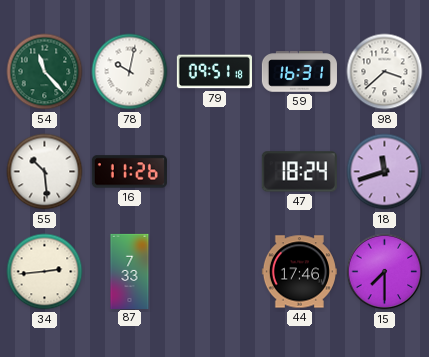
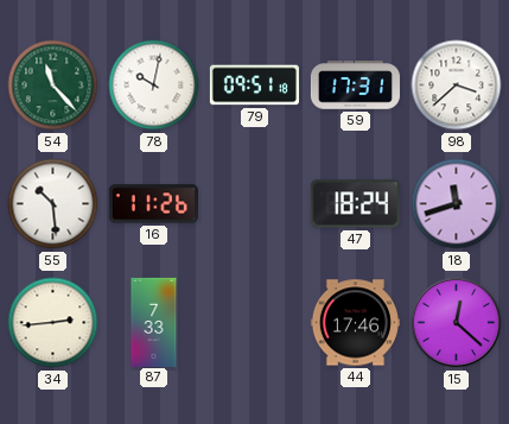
59: 16:31 -> 17:31 (355, 86)
15: 7:30 -> 12:22 (457, 323)
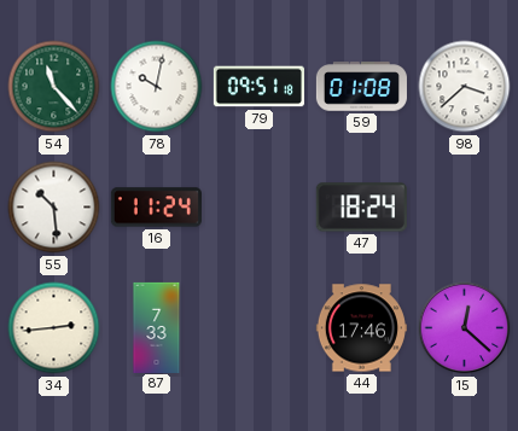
59: 17:31 -> 01:08 (361, 87)
16: 11:26 -> 11:24 (156, 208)
18: 11:42 -> none (457, 204)
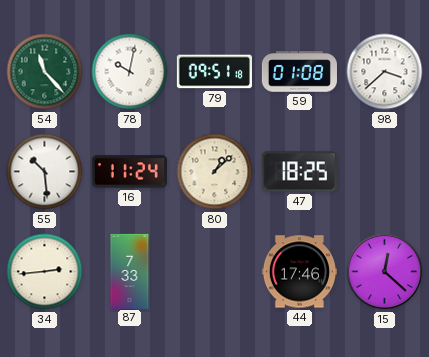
80: none -> 1:08 (215, 172)
47: 18:24 -> 18:25 (299, 172)
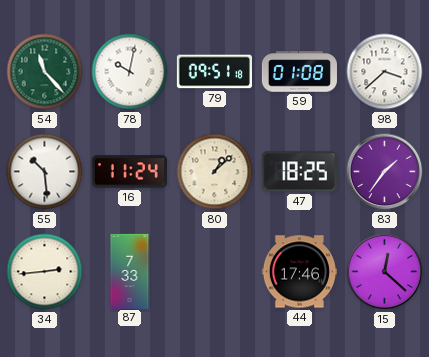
83: none -> 1:36 (385, 172)
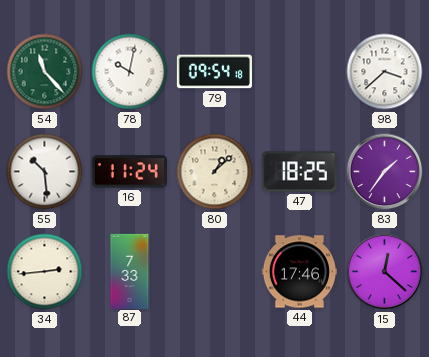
79: 09:51 -> 09:54 (214, 72)
59: 01:08 -> none (299, 72)
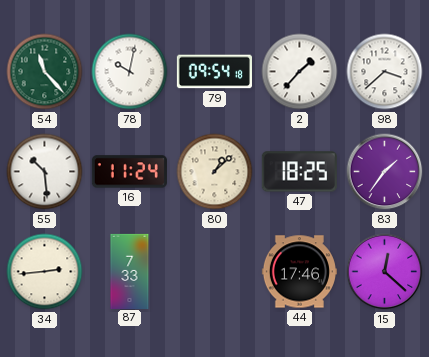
2: none -> 1:37 (300, 72)
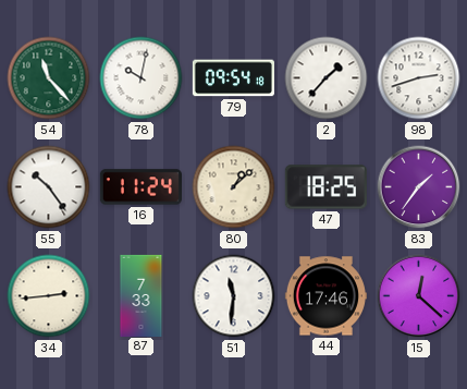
98: 3:38 -> 2:42 (419, 78)
55: 10:29 -> 10:24 (49, 187)
51: none -> 11:31 (234, 296)
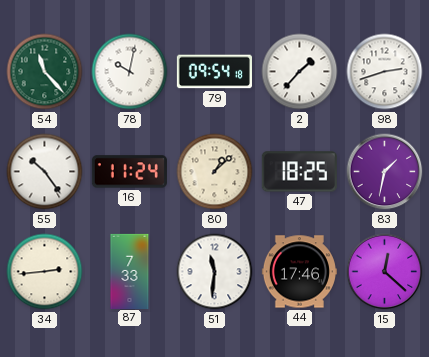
83: 1:36 -> 1:32 (385, 172)
